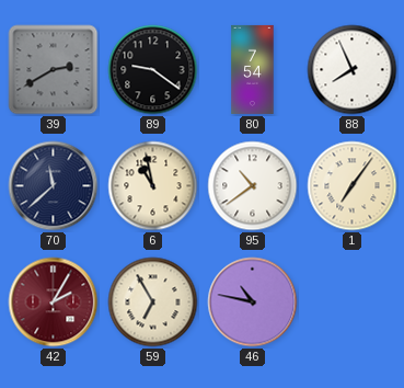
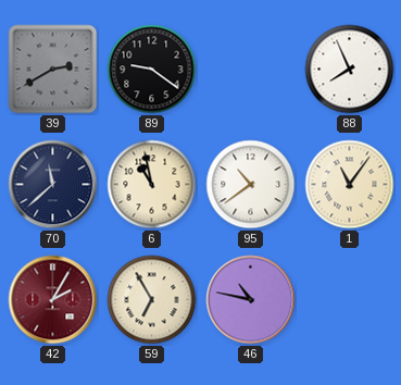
80: 7:54 -> none (253, 69)
1: 7:06 -> 11:06 (350, 185)
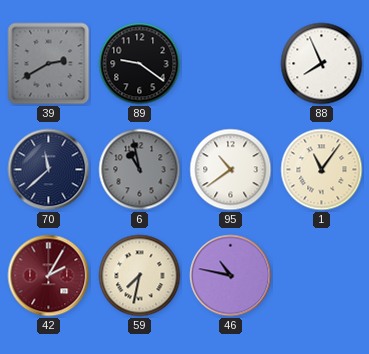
6 dial: cream -> grey (140, 170)
59: 6:55 -> 7:32 (140, 276)
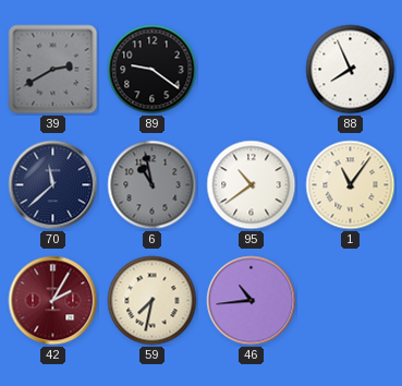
46: 10:47 -> 10:44 (252, 301)
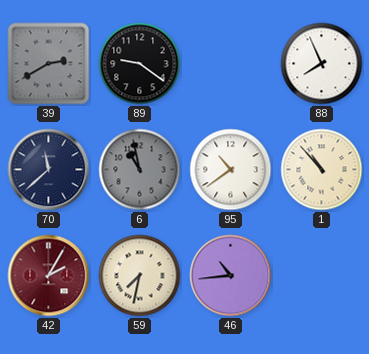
1: 11:06 -> 10:53 (322, 170)
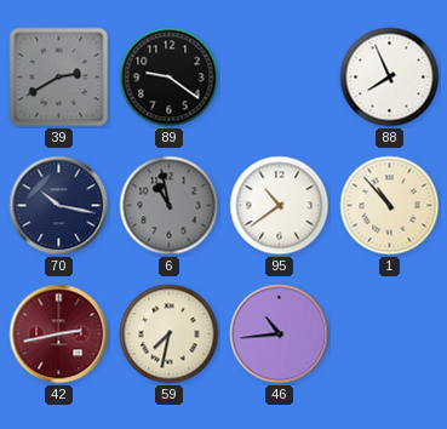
70: 11:38 -> 10:17 (59, 206)
42: 2:05 -> 2:43 (59, 334)
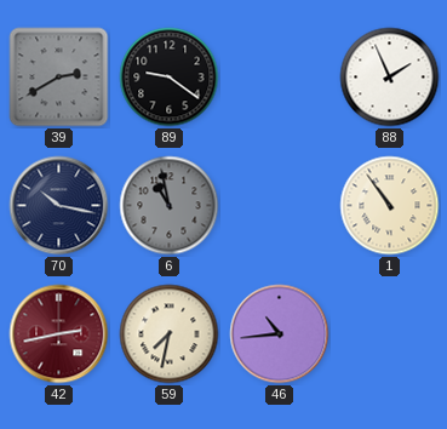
88: 7:56 -> 1:56 (390, 78)
95: 10:39 -> none (280, 206)
1: 10:53 -> 10:54 (390, 206)
